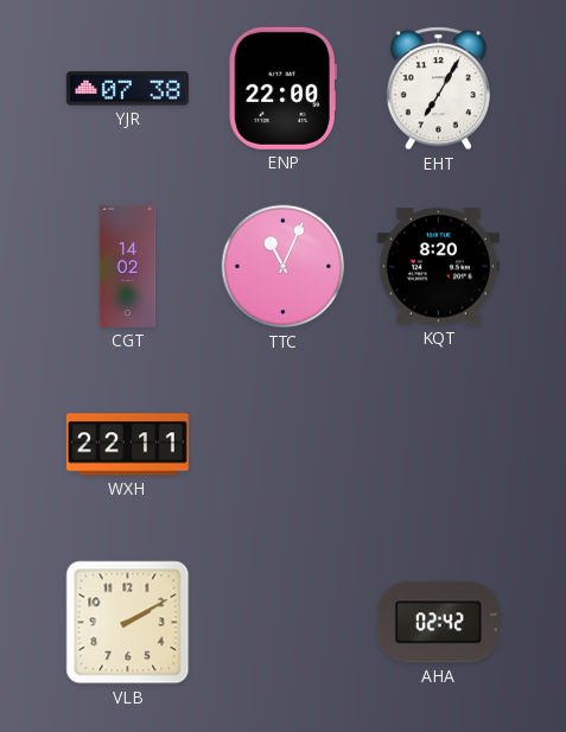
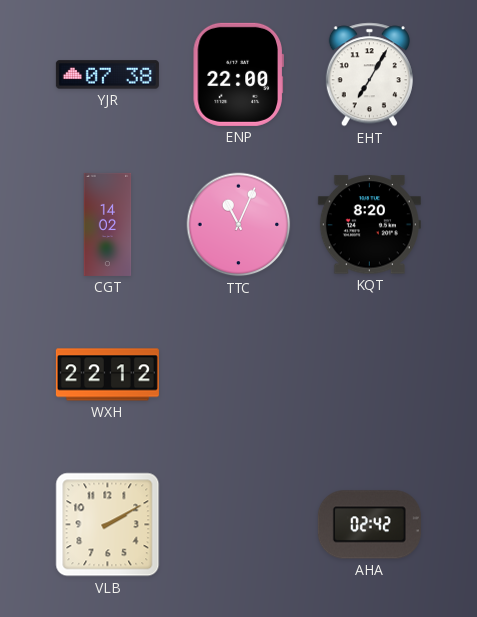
WXH: 22:11 -> 22:12 (107, 375)
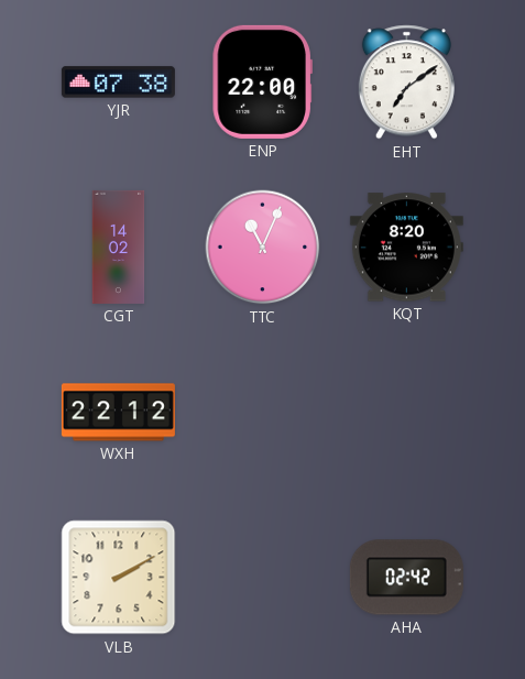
EHT: 7:05 -> 7:09 (406, 83)
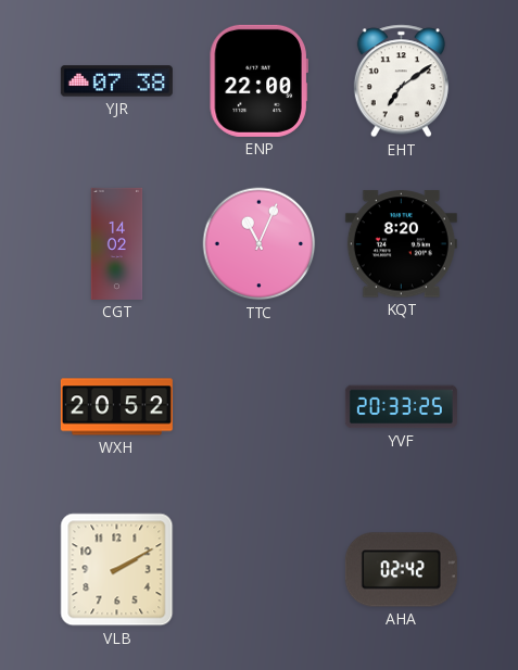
WXH: 22:12 -> 20:52 (116, 407)
YVF: none -> 20:33 (401, 407)
